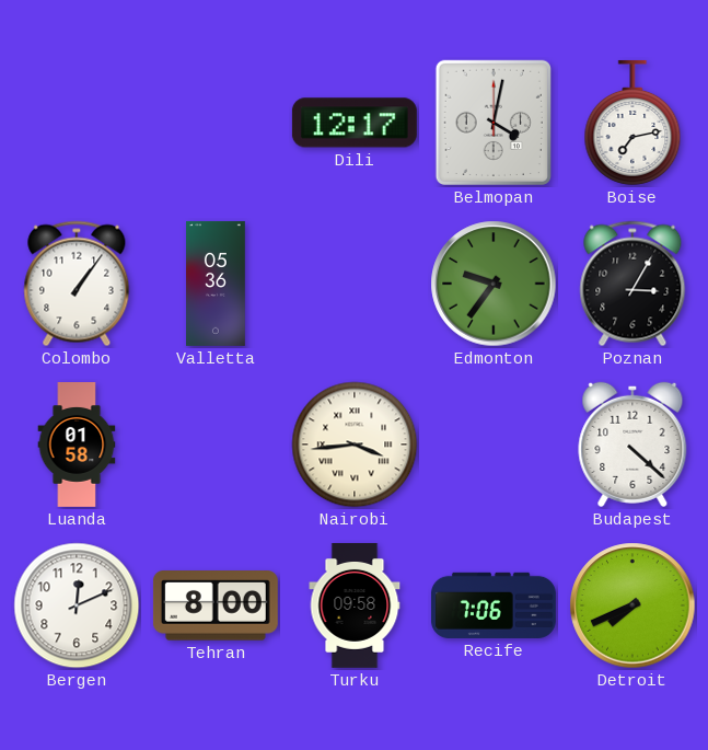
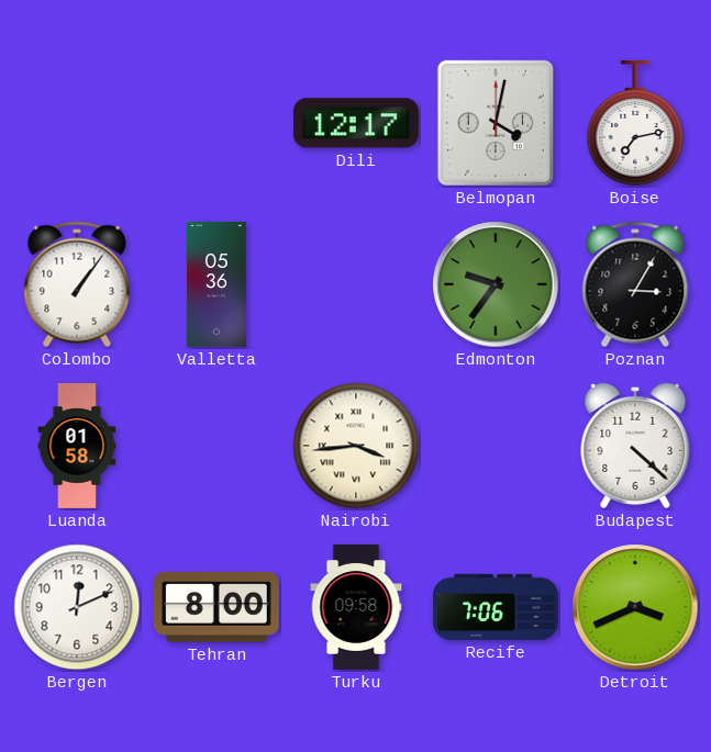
Detroit: 7:41 -> 3:41 (635, 607)
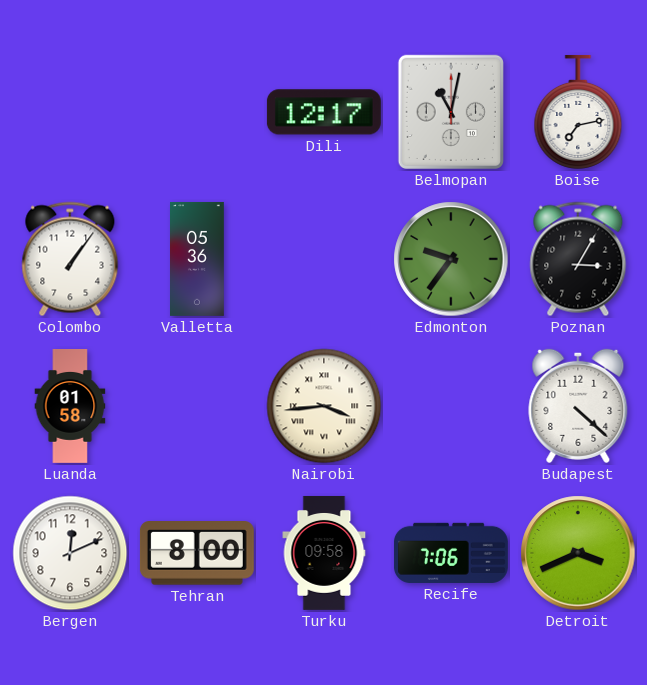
Belmopan: 4:02 -> 11:02 (451, 112)
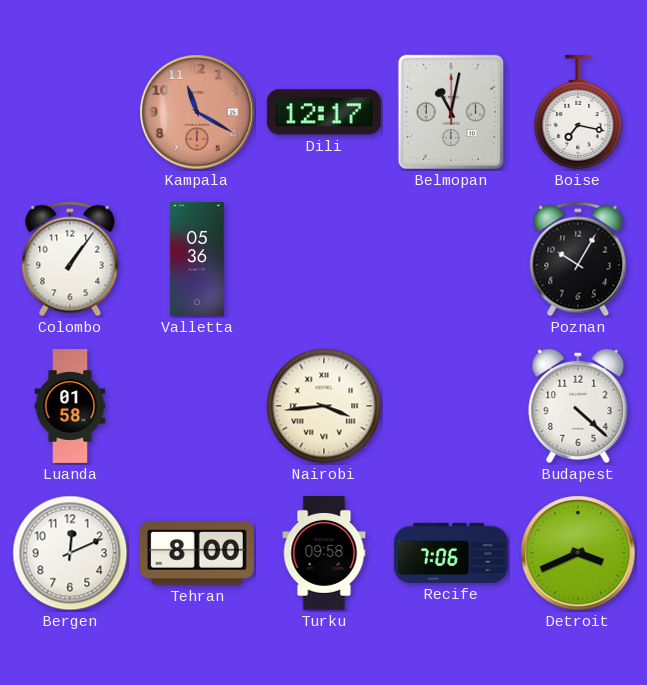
Kampala: none -> 11:20 (197, 112)
Boise: 7:13 -> 7:17 (578, 112)
Edmonton: 9:36 -> none (451, 259)
Poznan: 3:05 -> 10:05 (578, 259)
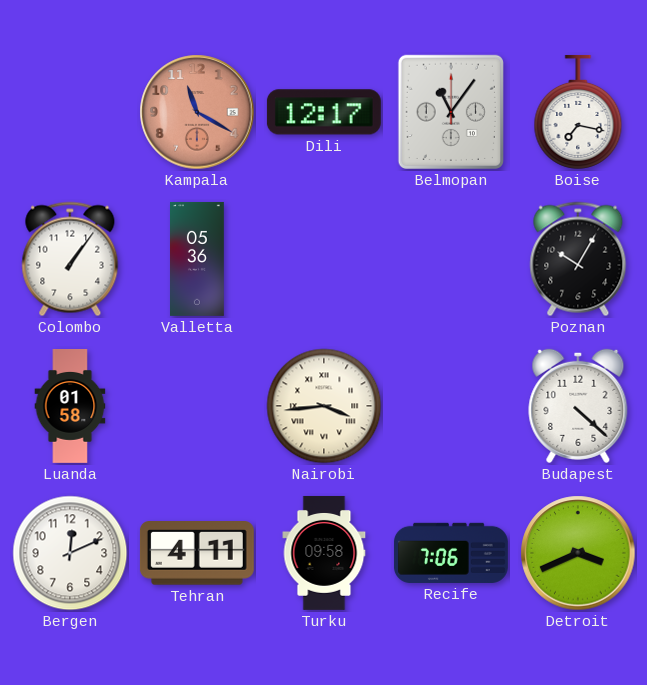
Belmopan: 11:02 -> 11:06 (451, 112)
Tehran: 8:00 -> 4:11 (197, 553)
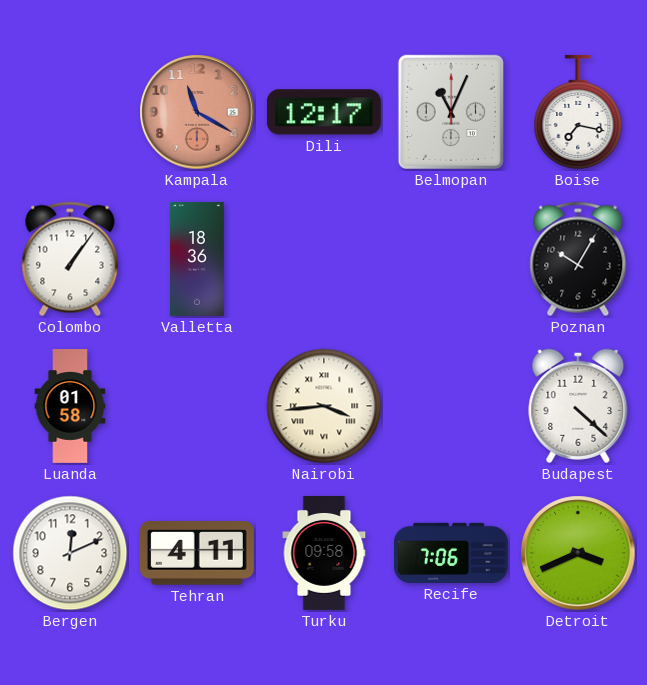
Belmopan: 11:06 -> 11:04 (451, 112)
Valletta: 05:36 -> 18:36 (197, 259)
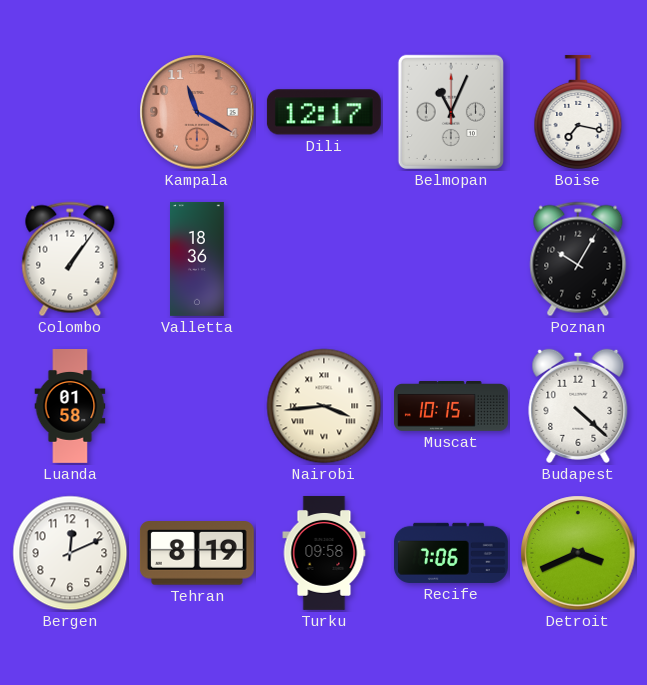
Muscat: none -> 10:15 (452, 407)
Tehran: 4:11 -> 8:19 (197, 553)
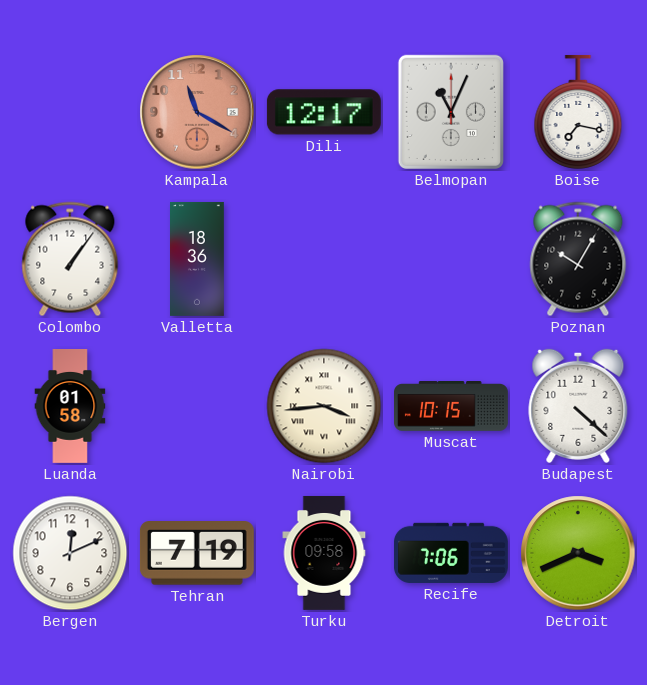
Tehran: 8:19 -> 7:19 (197, 553)
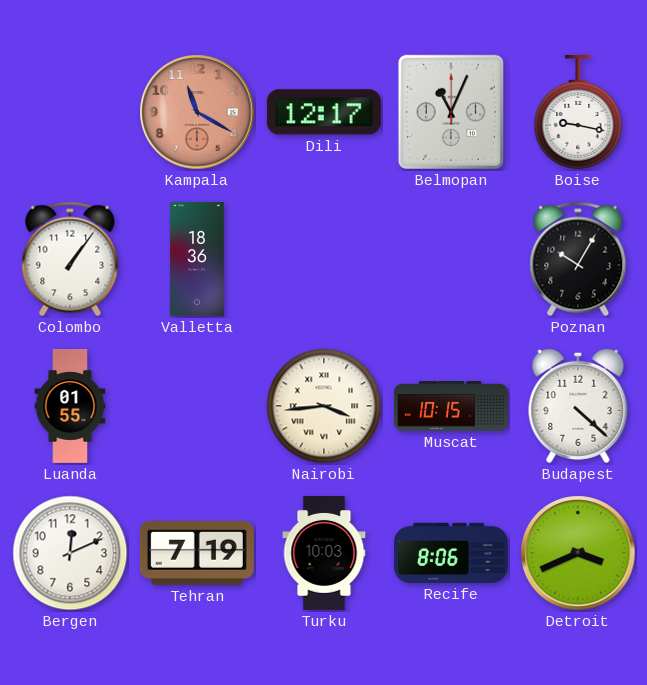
Boise: 7:17 -> 9:17 (578, 112)
Luanda: 01:58 -> 01:55 (70, 407)
Turku: 09:58 -> 10:03 (324, 553)
Recife: 7:06 -> 8:06 (451, 553)
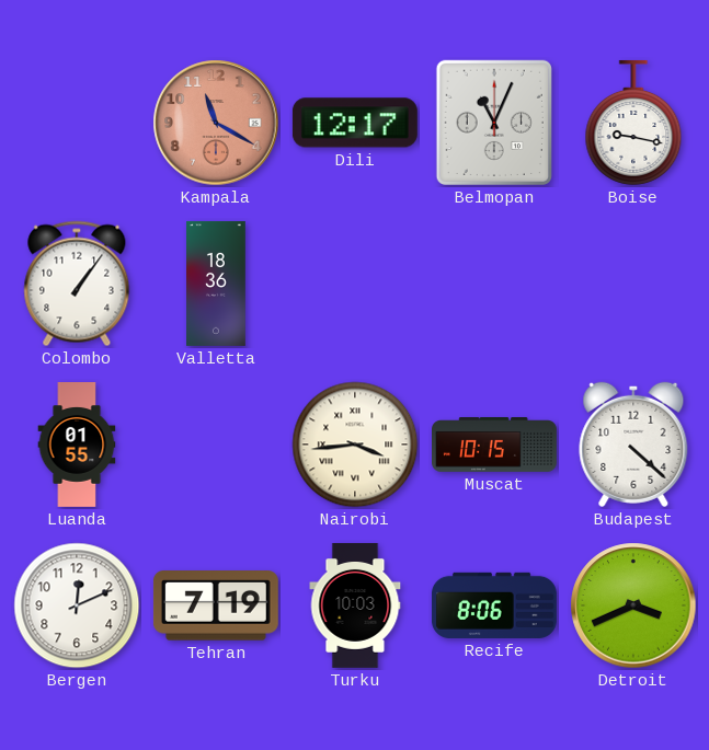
Poznan: 10:05 -> none (578, 259)
